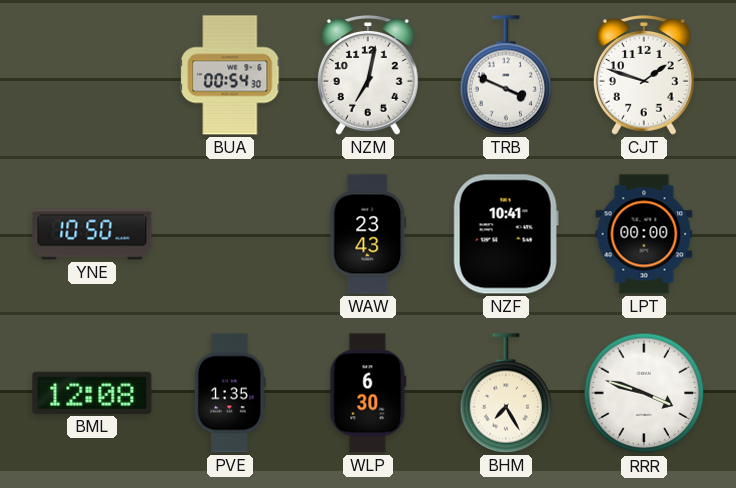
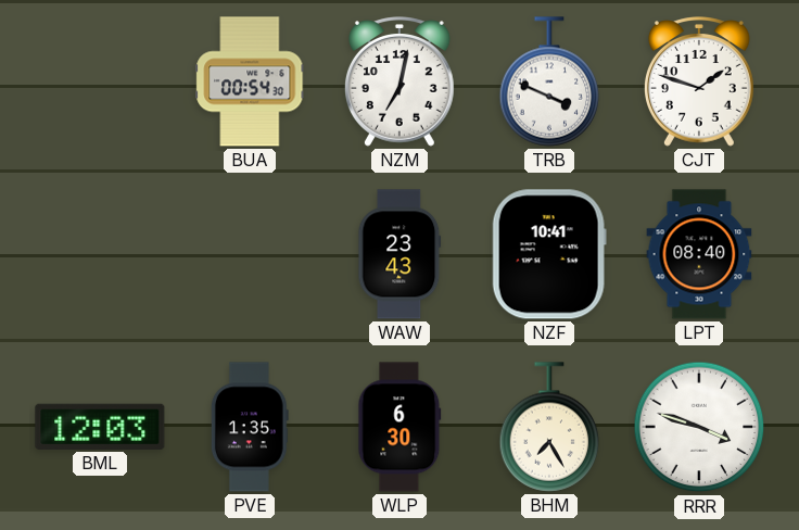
YNE: 10:50 -> none (92, 234)
LPT: 00:00 -> 08:40 (699, 254)
BML: 12:08 -> 12:03 (100, 427)
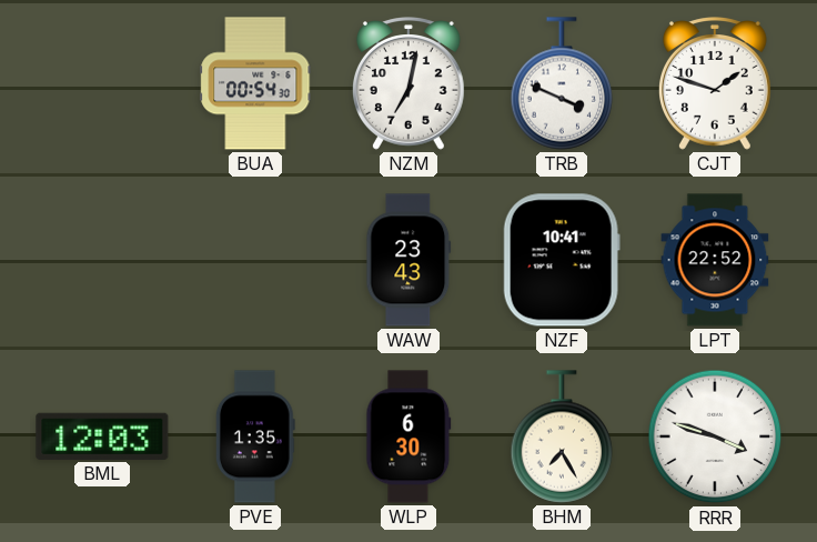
LPT: 08:40 -> 22:52 (715, 260)
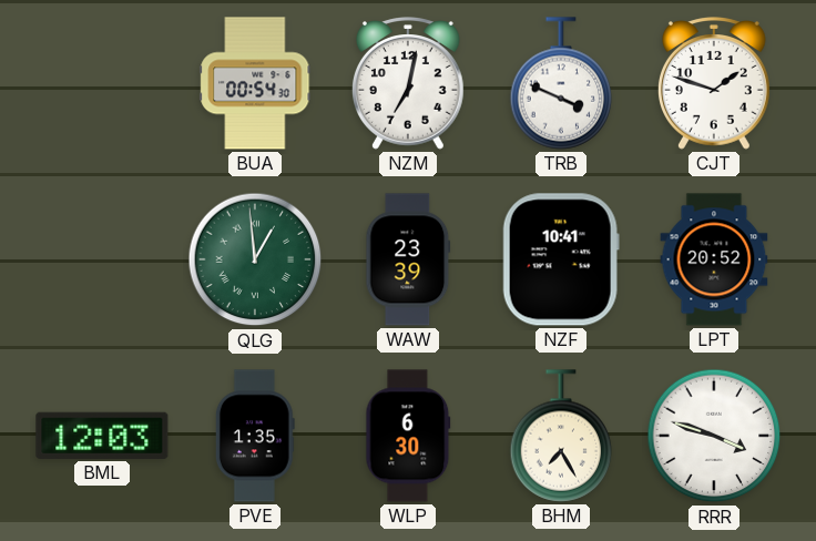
QLG: none -> 12:59 (255, 259)
WAW: 23:43 -> 23:39 (408, 259)
LPT: 22:52 -> 20:52 (714, 259)
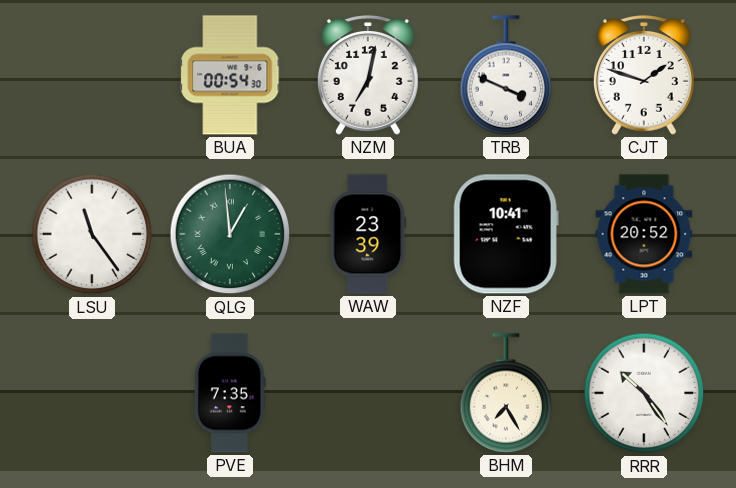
LSU: none -> 11:24 (92, 234)
BML: 12:03 -> none (102, 436)
PVE: 1:35 -> 7:35 (230, 393)
WLP: 6:30 -> none (408, 436)
RRR: 3:48 -> 10:24 (644, 393)
